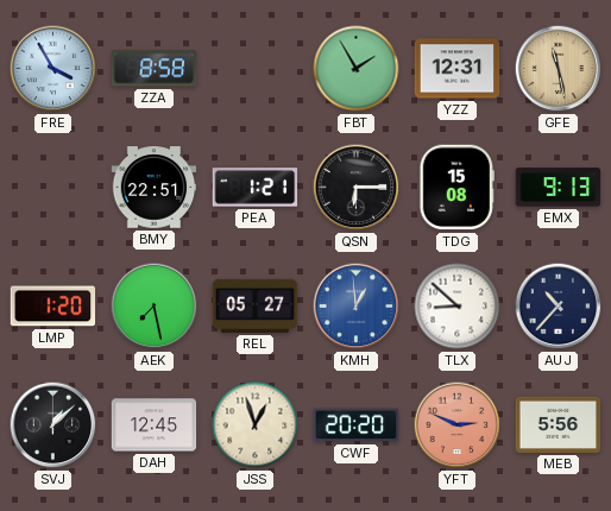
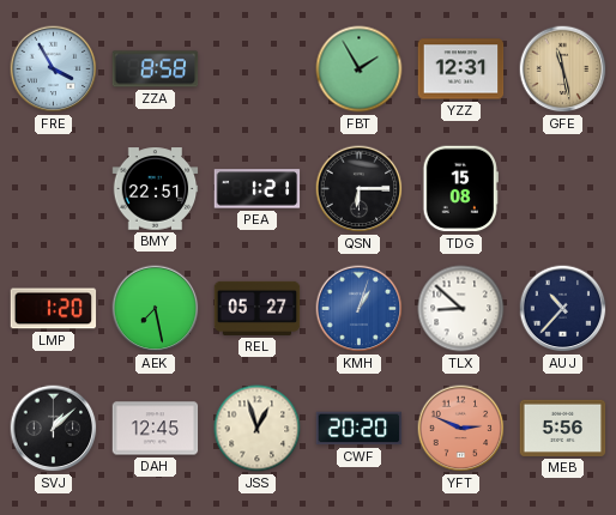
EMX: 9:13 -> none (559, 188)
KMH: 12:59 -> 1:03 (360, 309)
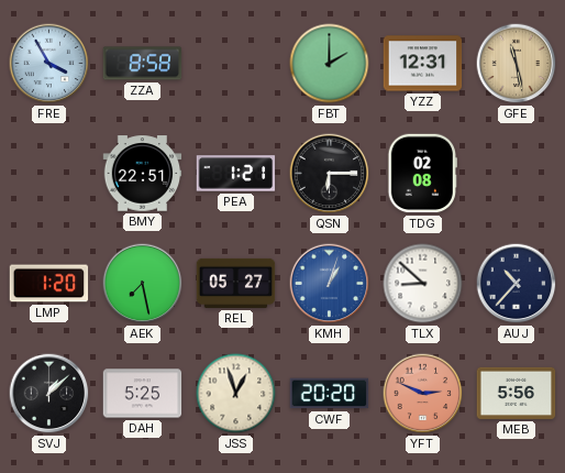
FBT: 1:55 -> 2:00 (330, 64)
TDG: 15:08 -> 02:08 (422, 174)
DAH: 12:45 -> 5:25 (143, 394)
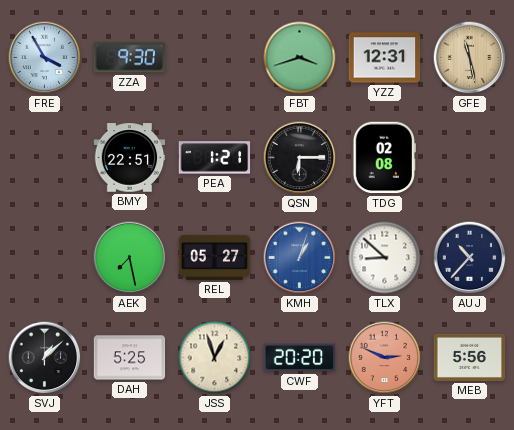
ZZA: 8:58 -> 9:30 (130, 58)
FBT: 2:00 -> 3:42 (300, 58)
LMP: 1:20 -> none (49, 284)
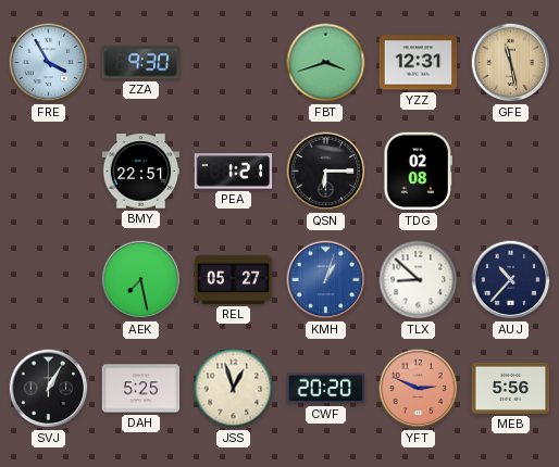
SVJ: 1:08 -> 1:05 (49, 389)
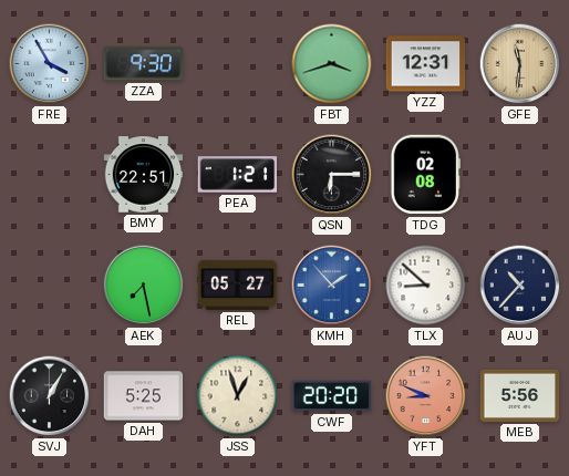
GFE: 11:28 -> 11:31 (520, 64)
KMH: 1:03 -> 1:53 (332, 286)
YFT: 2:49 -> 8:49 (426, 396)
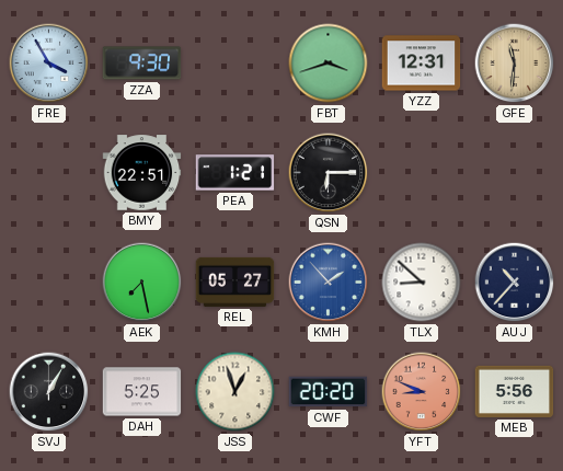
TDG: 02:08 -> none (425, 175)
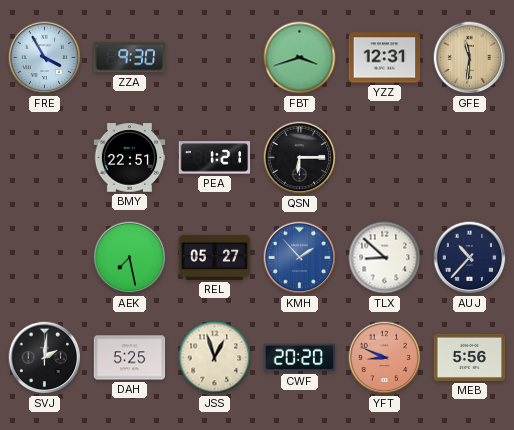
SVJ: 1:05 -> 2:01 (45, 358)
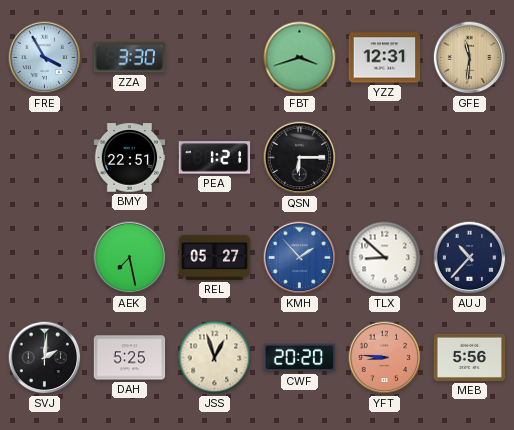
ZZA: 9:30 -> 3:30 (130, 58)
YFT: 8:49 -> 8:46 (385, 358)
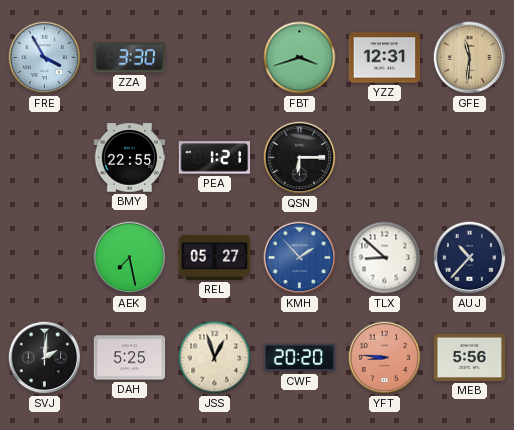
BMY: 22:51 -> 22:55 (130, 158)
